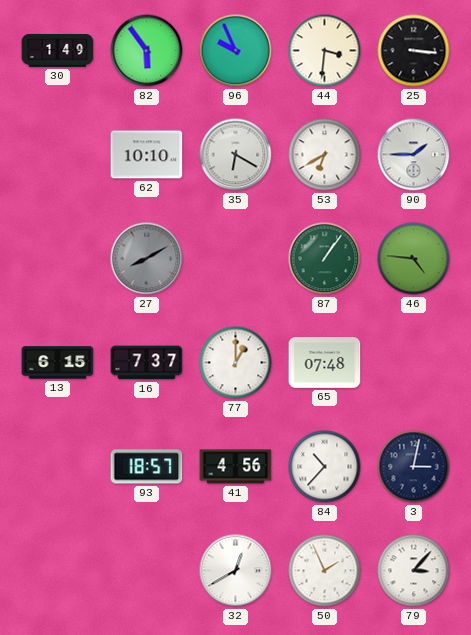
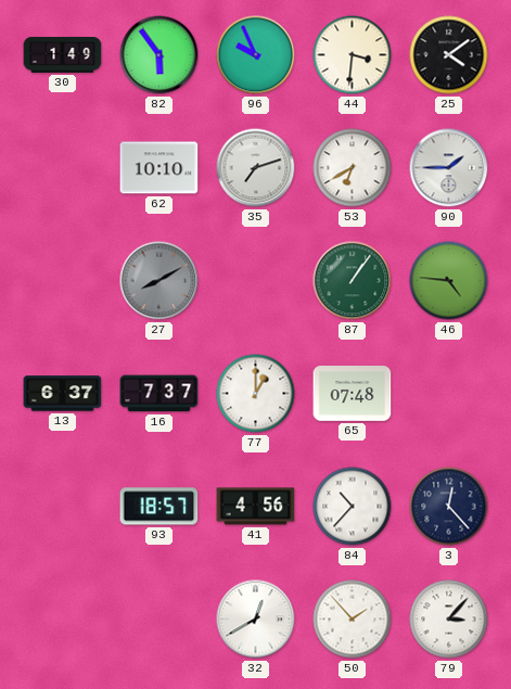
25: 3:16 -> 4:09 (449, 55)
35: 6:20 -> 7:12 (256, 168)
13: 6:15 -> 6:37 (63, 394)
3: 3:02 -> 12:23 (449, 507)
50: 1:56 -> 1:53 (353, 620)
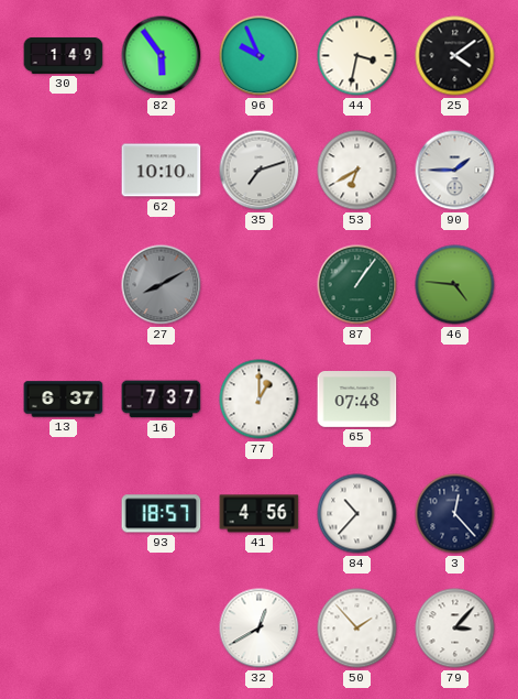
44: 3:31 -> 3:32 (357, 56)
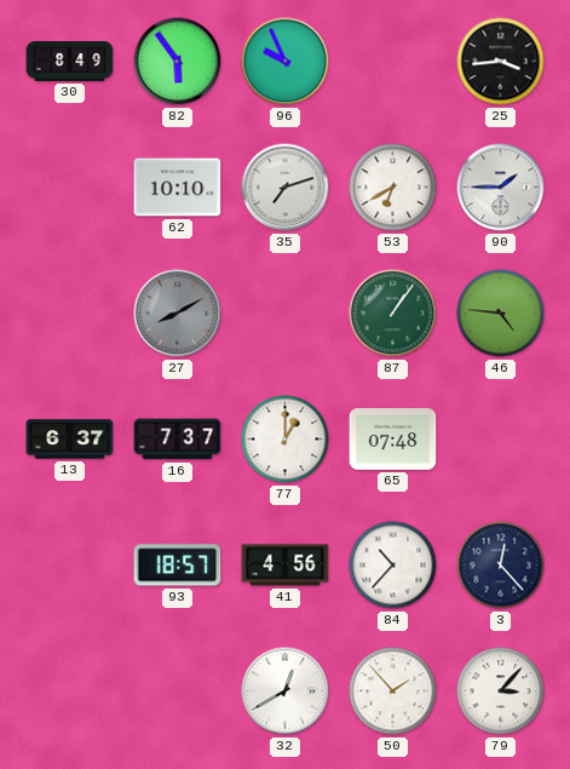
30: 1:49 -> 8:49 (70, 61)
44: 3:32 -> none (357, 56)
25: 4:09 -> 3:44 (501, 62)
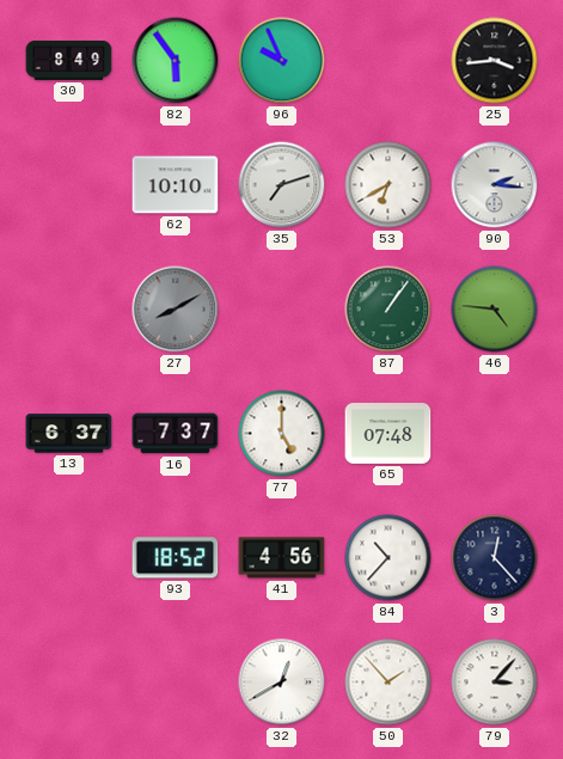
90: 1:45 -> 2:16 (495, 185)
77: 1:00 -> 5:00 (282, 434)
93: 18:57 -> 18:52 (176, 558)
